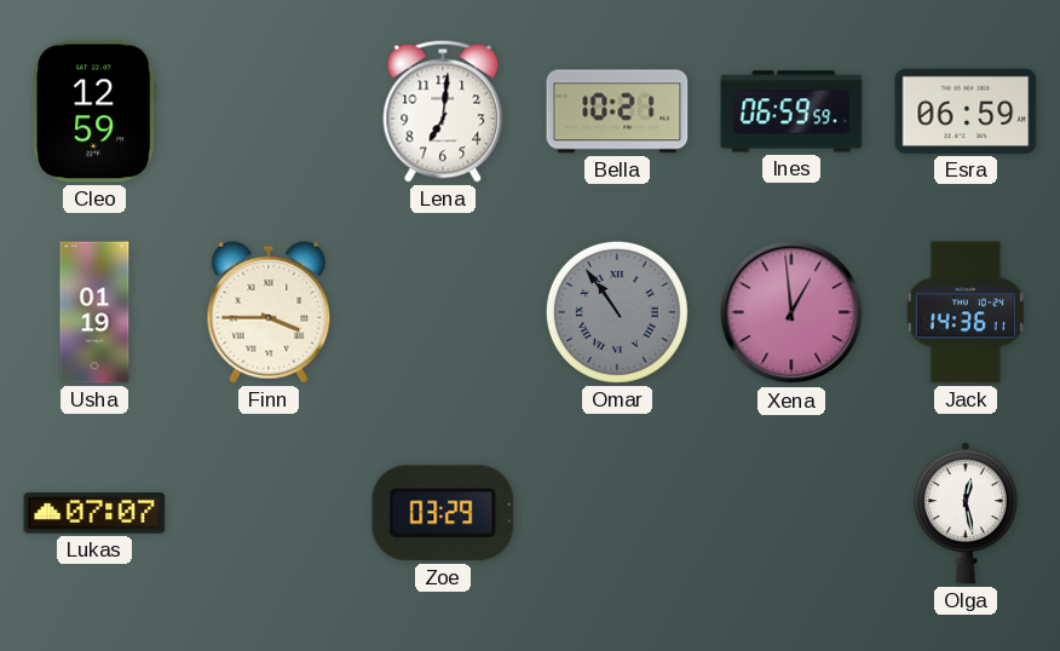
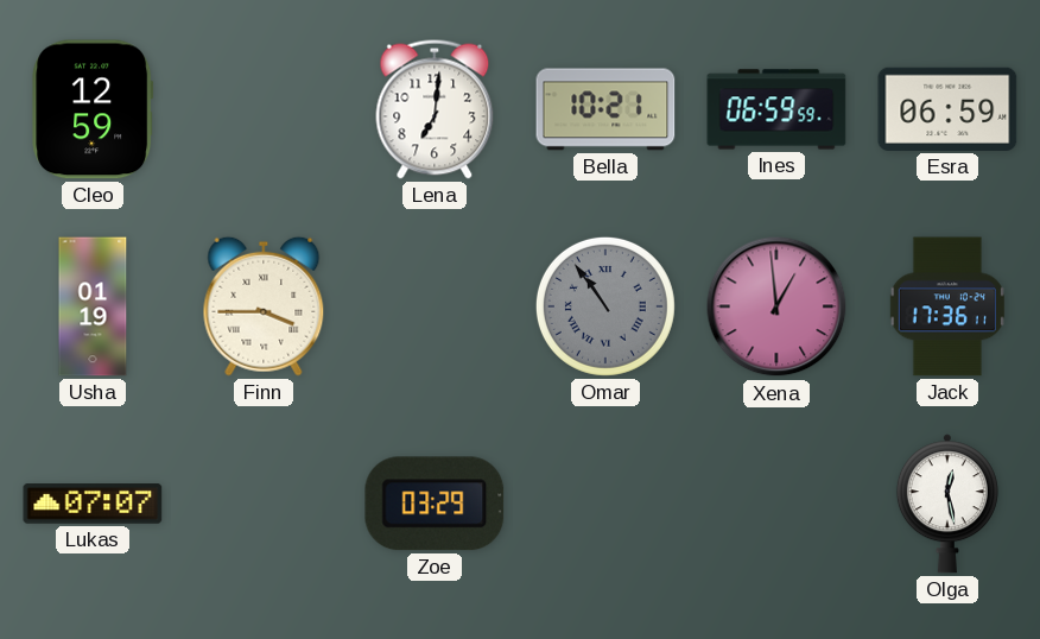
Jack: 14:36 -> 17:36 (947, 306)
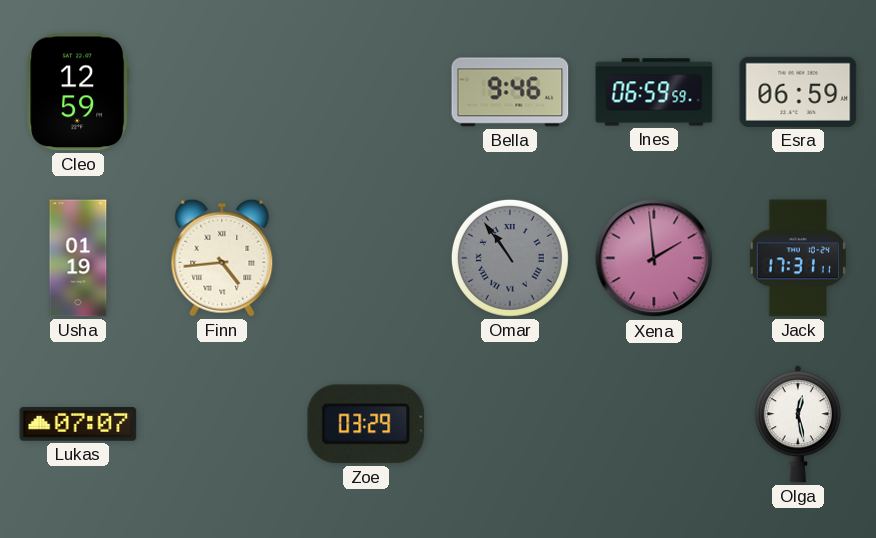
Lena: 7:01 -> none (435, 109)
Bella: 10:21 -> 9:46 (510, 92)
Finn: 3:45 -> 4:44 (222, 258)
Xena: 12:59 -> 1:59 (654, 258)
Jack: 17:36 -> 17:31 (798, 258)
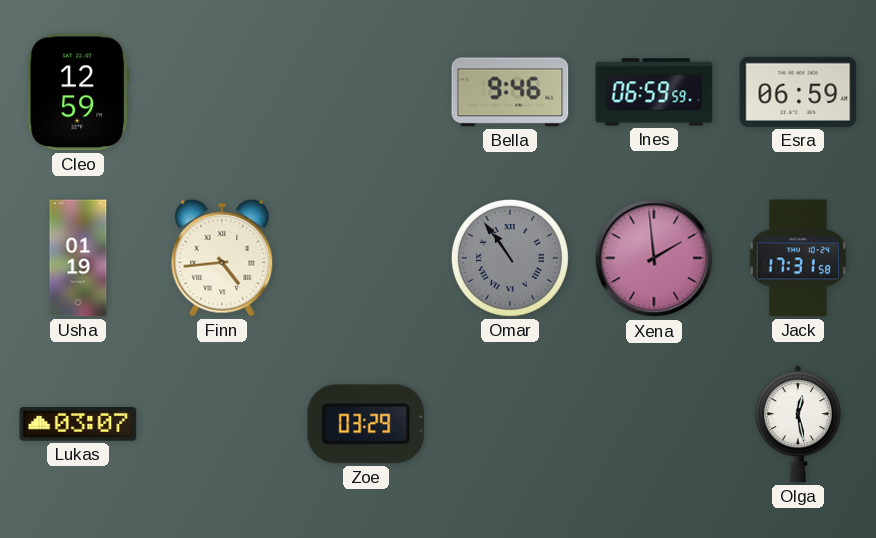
Jack: 17:31:11 -> 17:31:58 (798, 258)
Lukas: 07:07 -> 03:07 (78, 424)
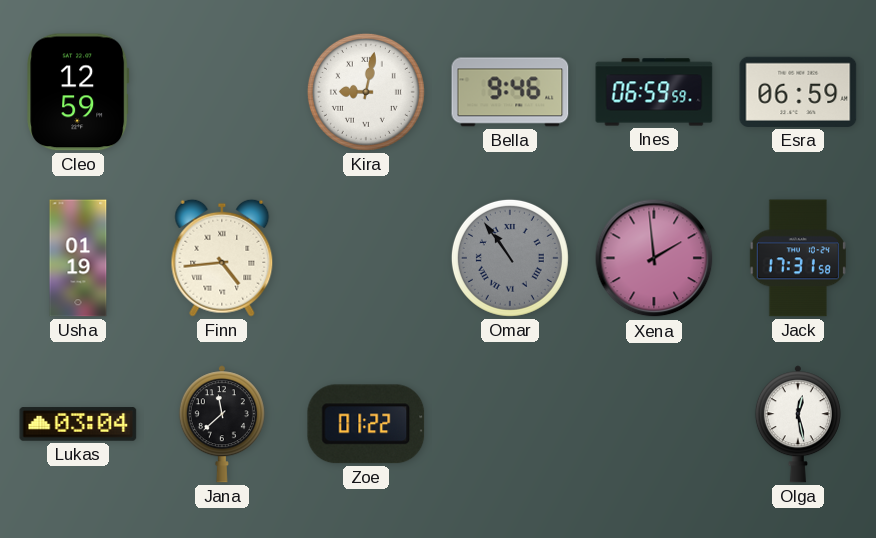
Kira: none -> 9:02 (366, 92)
Lukas: 03:07 -> 03:04 (78, 424)
Jana: none -> 11:38 (222, 424)
Zoe: 03:29 -> 01:22 (366, 424)
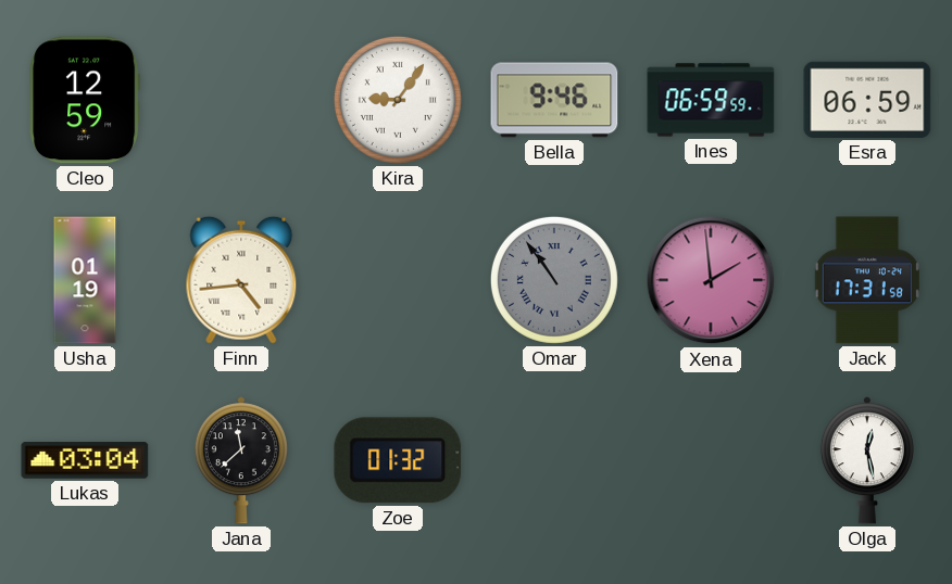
Kira: 9:02 -> 9:06 (398, 100)
Zoe: 01:22 -> 01:32 (398, 460)
